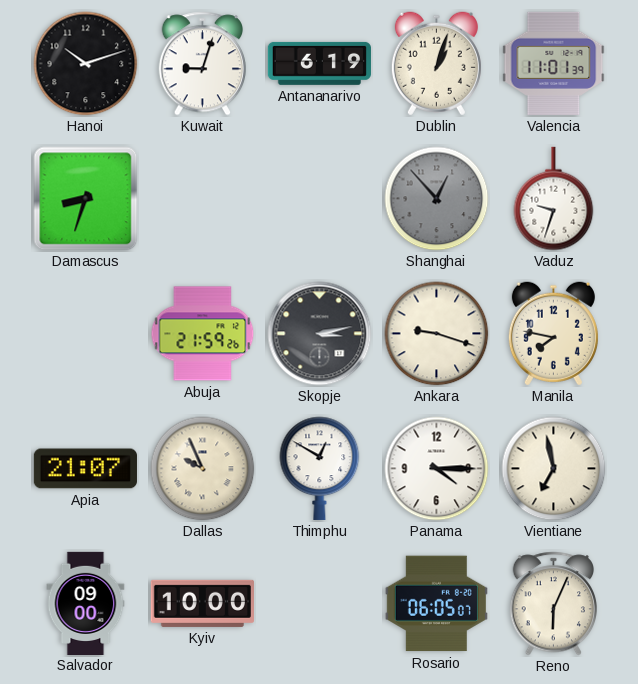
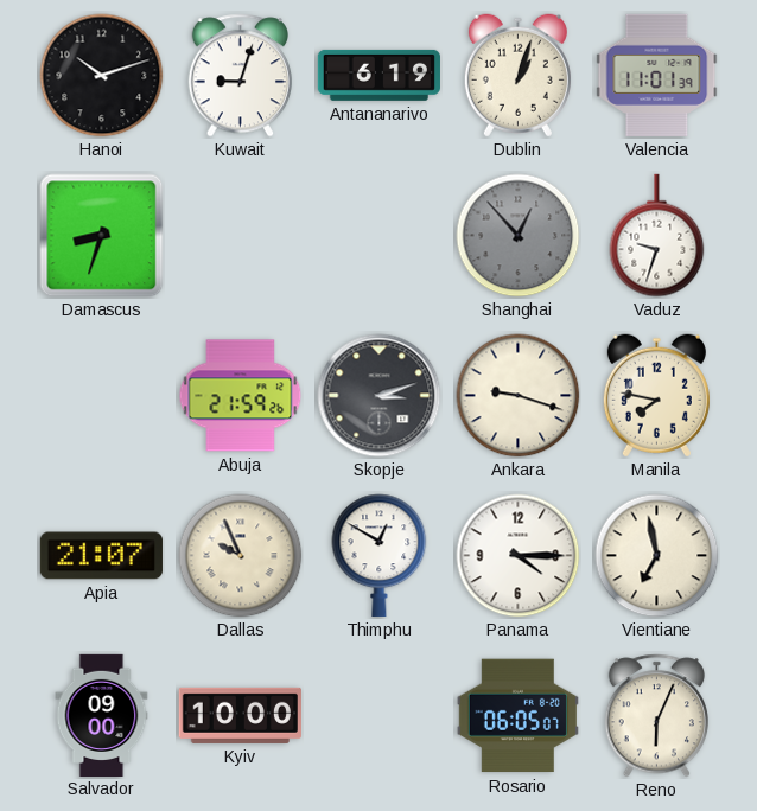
Skopje: 3:13 -> 3:12 (380, 396)
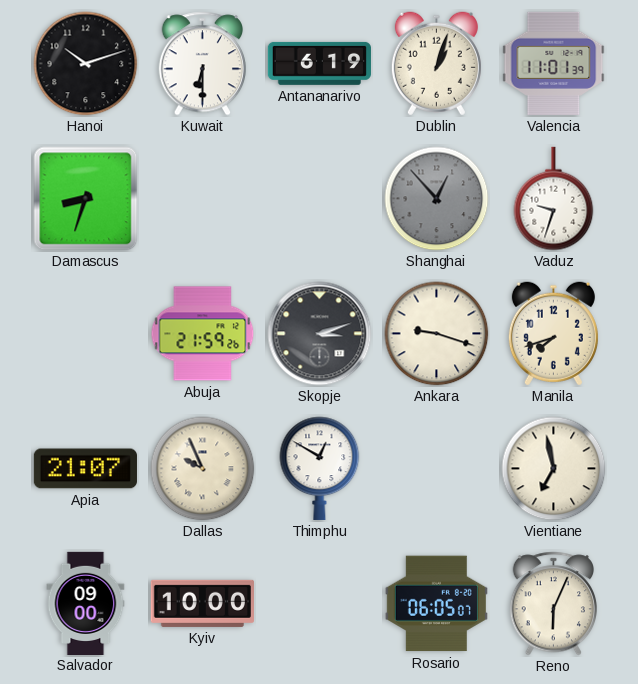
Kuwait: 9:03 -> 6:30 (202, 64)
Manila: 7:47 -> 7:42 (553, 334)
Panama: 4:15 -> none (519, 556)
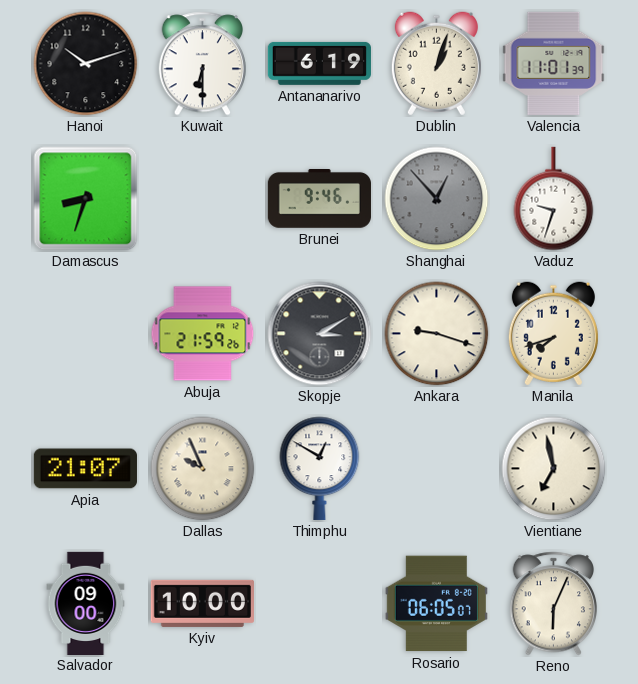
Brunei: none -> 9:46 (319, 199)
Skopje: 3:12 -> 3:10 (320, 334)
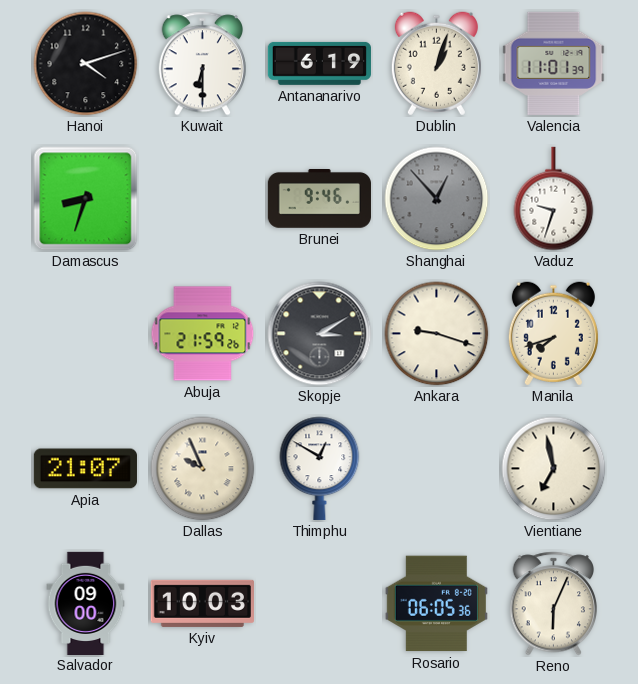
Hanoi: 10:12 -> 4:12 (86, 64)
Kyiv: 10:00 -> 10:03 (202, 603)
Rosario: 06:05:07 -> 06:05:36 (436, 604)
